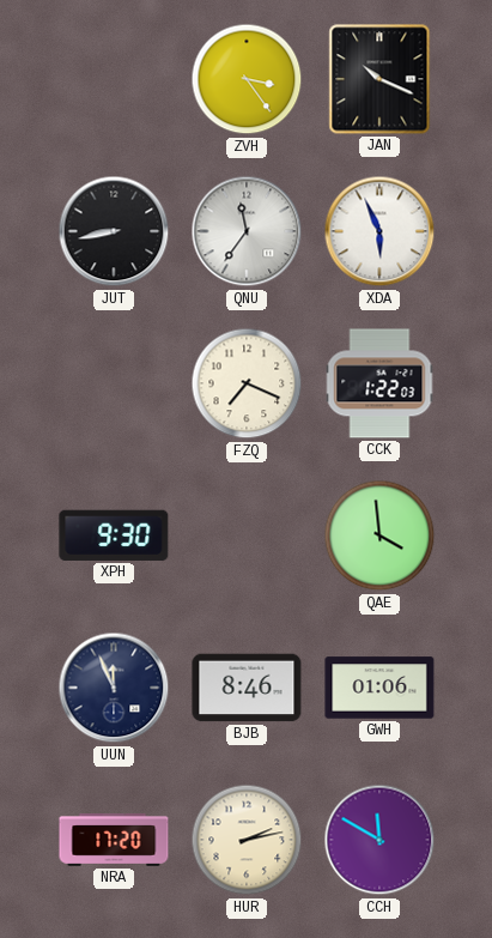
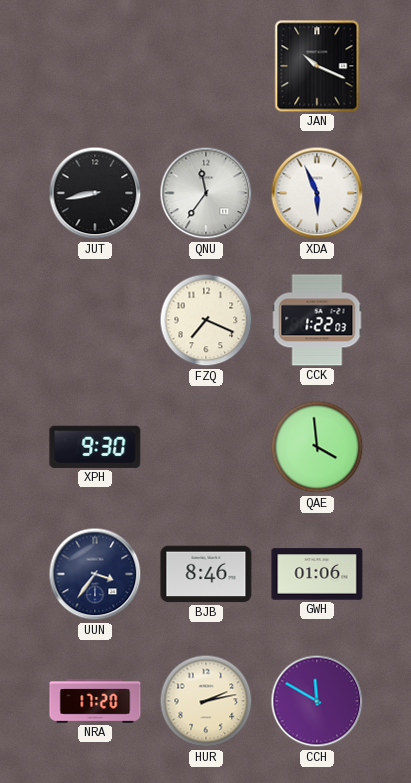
ZVH: 3:24 -> none (247, 79)
UUN: 11:56 -> 3:36 (95, 574)
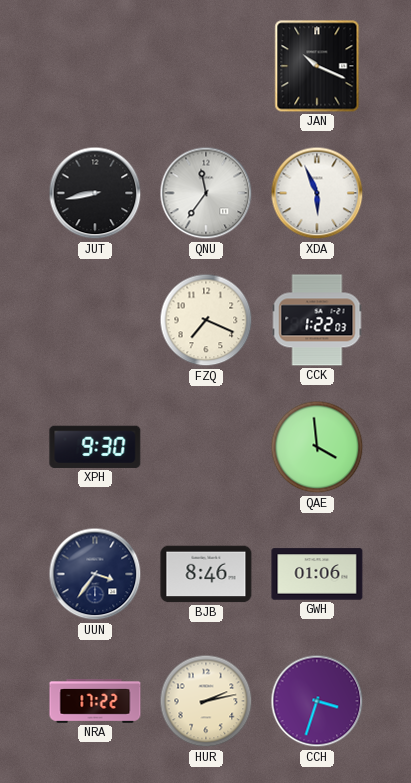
NRA: 17:20 -> 17:22 (95, 701)
CCH: 11:50 -> 3:33 (317, 701)
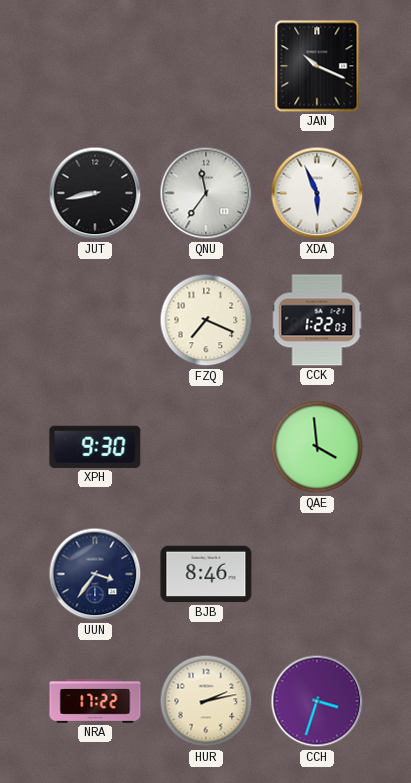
GWH: 01:06 -> none (317, 574)
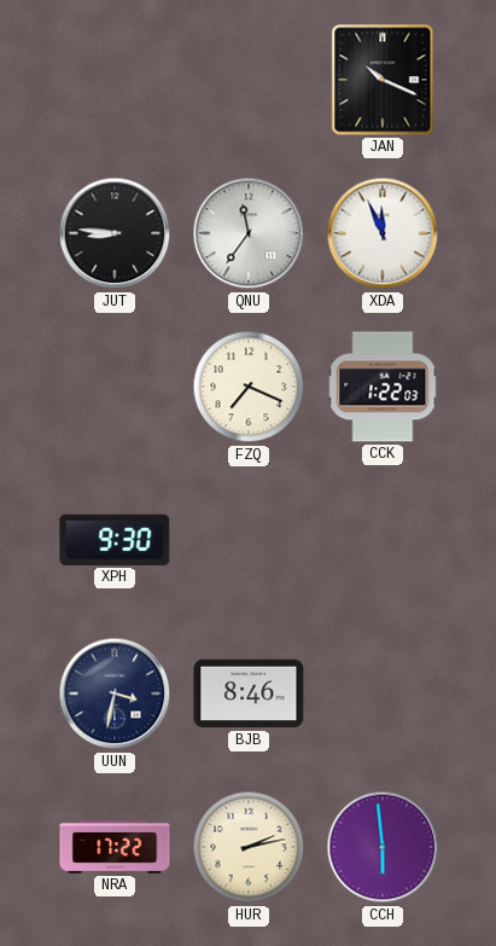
JUT: 8:43 -> 8:46 (115, 233)
XDA: 5:56 -> 11:56 (383, 233)
QAE: 3:59 -> none (317, 447)
UUN: 3:36 -> 3:32 (115, 693)
CCH: 3:33 -> 5:59 (383, 847)
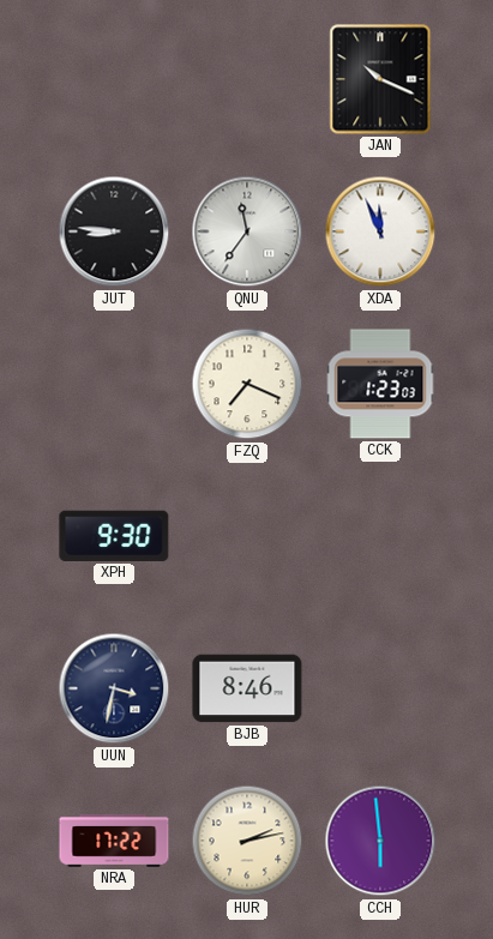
CCK: 1:22 -> 1:23 (380, 384)
